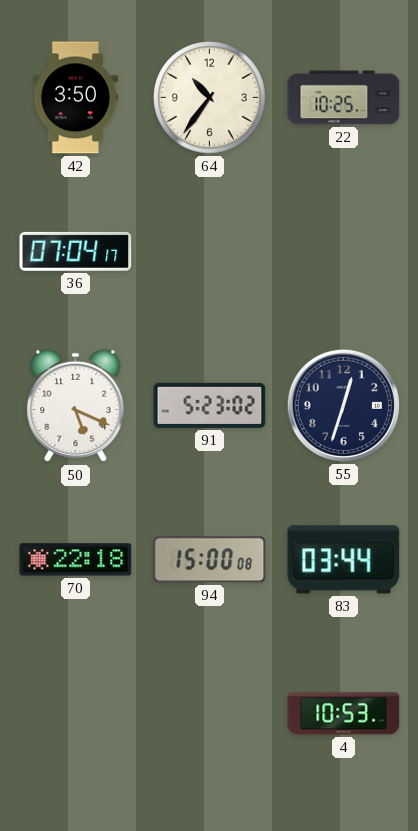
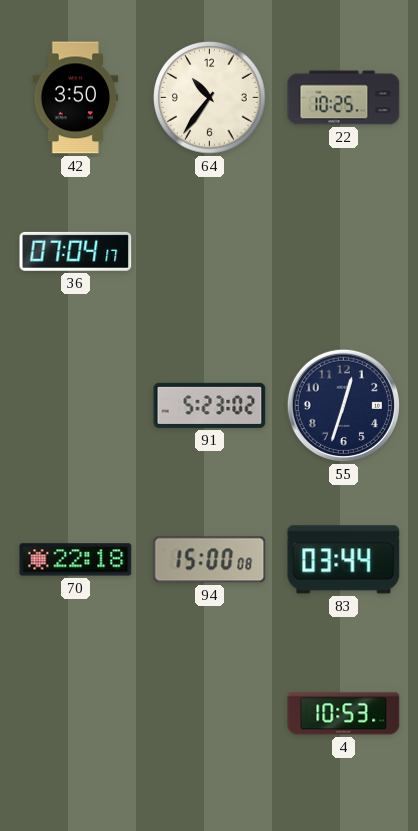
50: 5:19 -> none (76, 406)
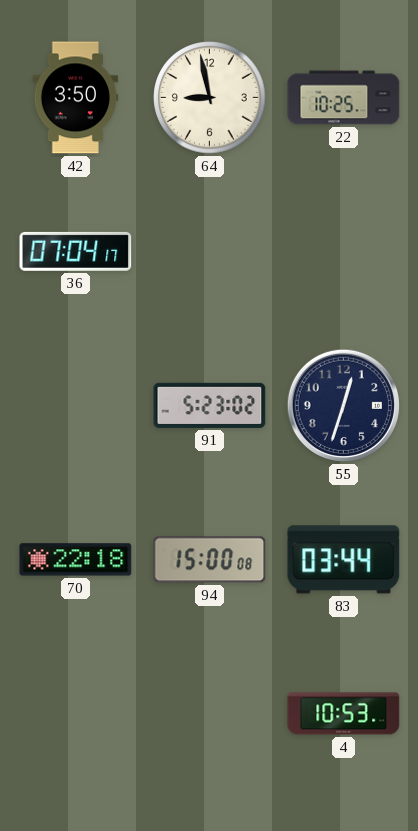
64: 10:36 -> 8:58 (210, 98)
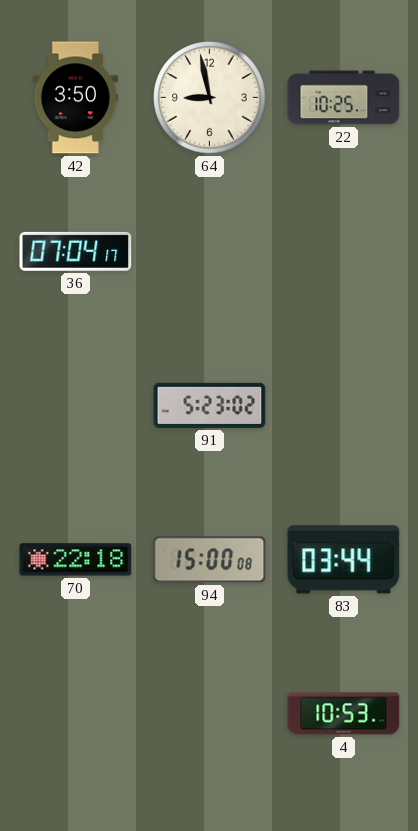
55: 12:33 -> none (343, 405)
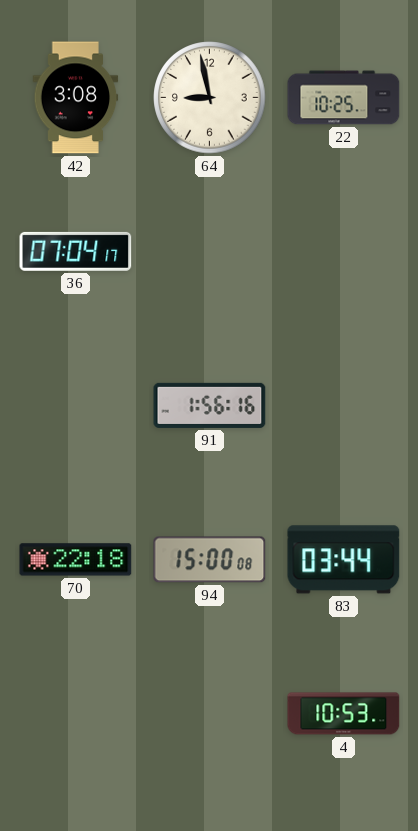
42: 3:50 -> 3:08 (76, 98)
91: 5:23 -> 1:56 (210, 405)
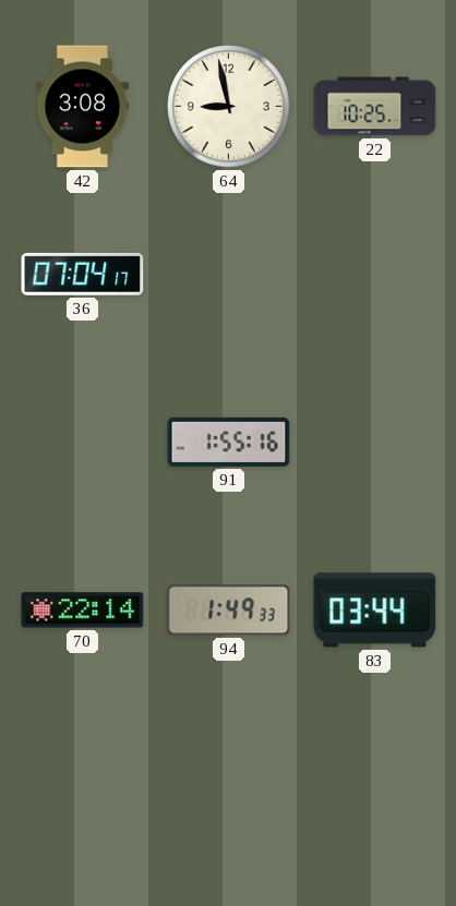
91: 1:56 -> 1:55 (229, 442)
70: 22:18 -> 22:14 (83, 611)
94: 15:00 -> 1:49 (229, 611)
4: 10:53 -> none (344, 714)
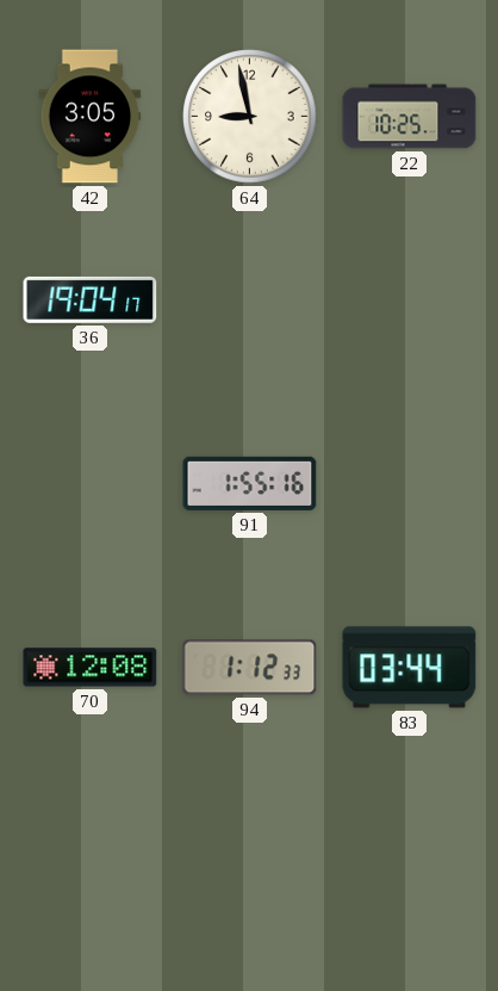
42: 3:08 -> 3:05 (91, 117)
36: 07:04 -> 19:04 (91, 299)
70: 22:14 -> 12:08 (91, 668)
94: 1:49 -> 1:12 (250, 668)
